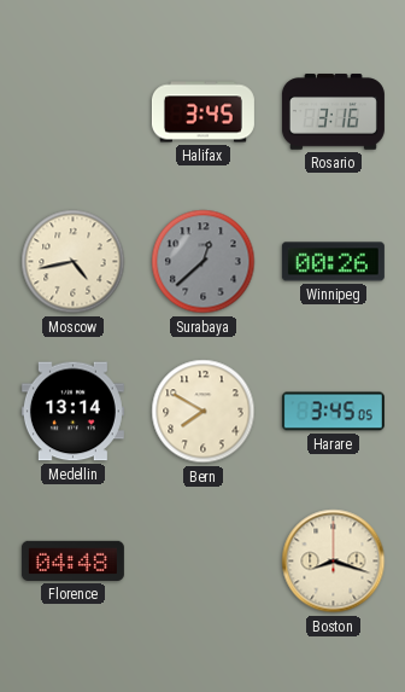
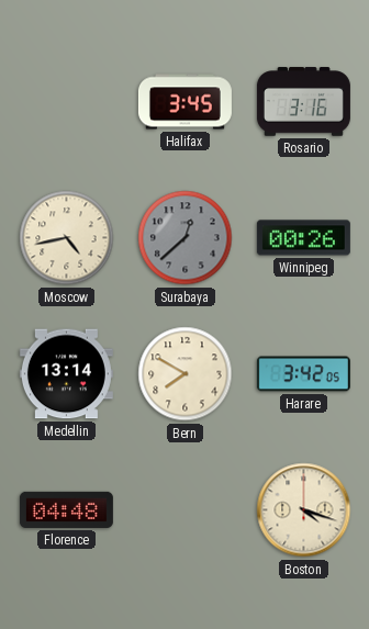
Harare: 3:45 -> 3:42 (303, 374)
Boston: 8:18 -> 4:18 (304, 510)
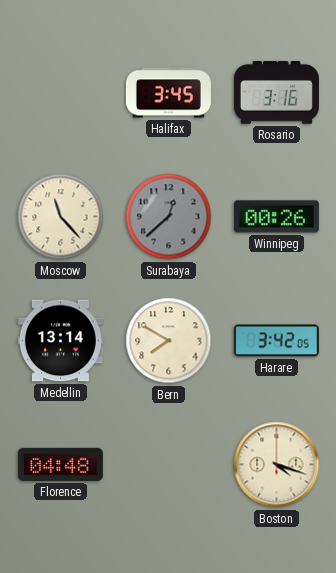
Moscow: 4:43 -> 11:23 (61, 217)
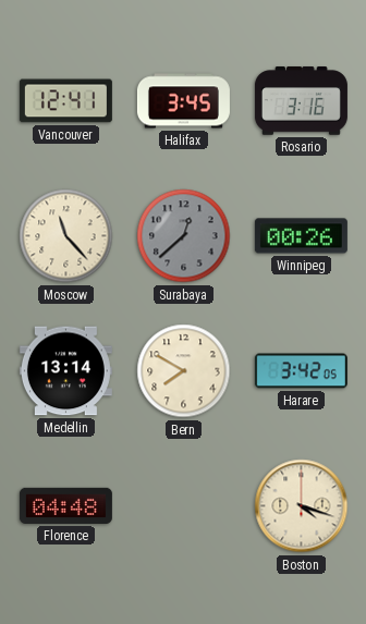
Vancouver: none -> 12:41 (65, 101)
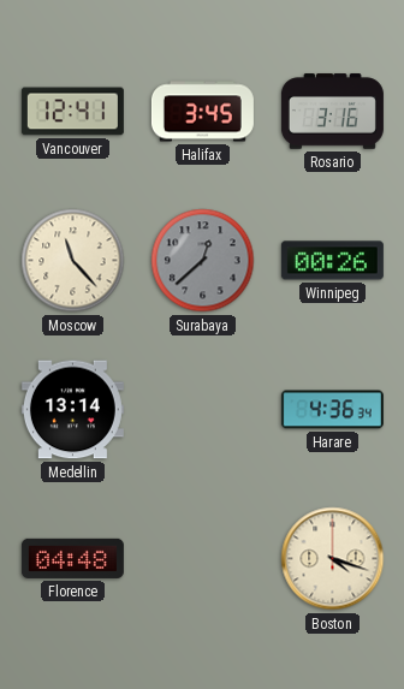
Bern: 7:50 -> none (184, 371)
Harare: 3:42 -> 4:36 (332, 410)
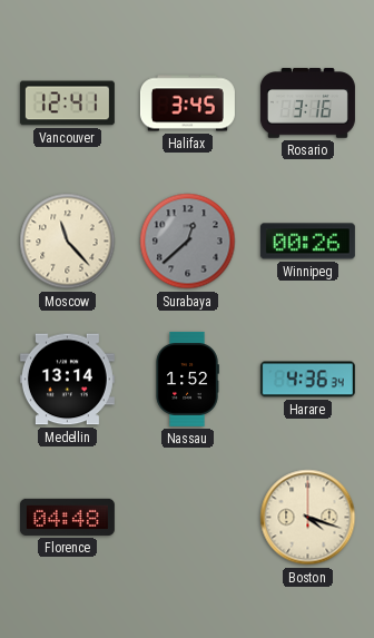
Nassau: none -> 1:52 (187, 379)
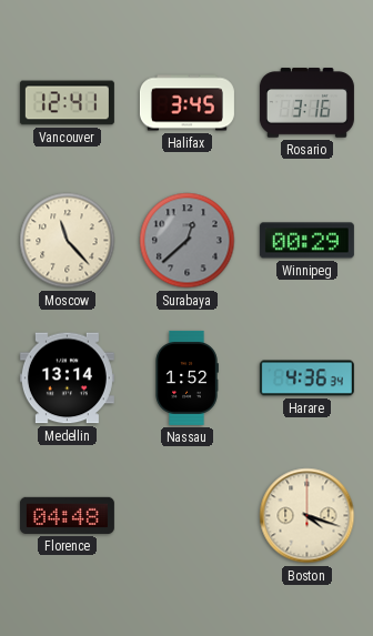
Winnipeg: 00:26 -> 00:29 (306, 241)
